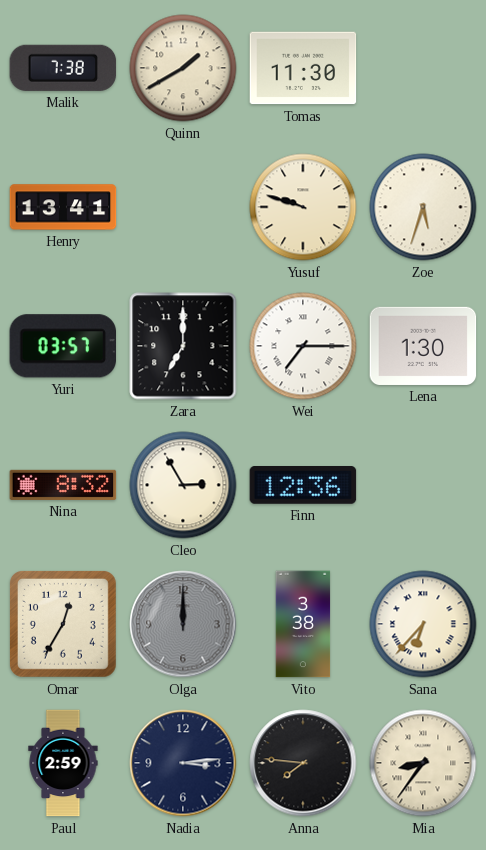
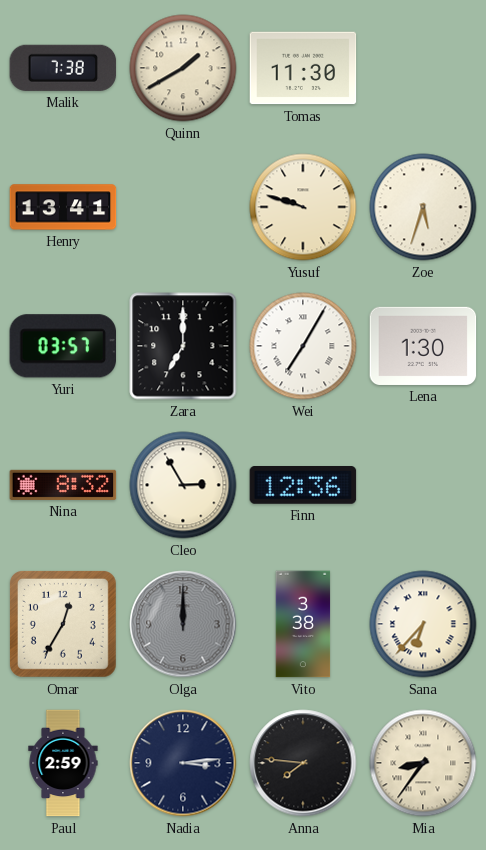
Wei: 7:15 -> 7:05 (303, 346)
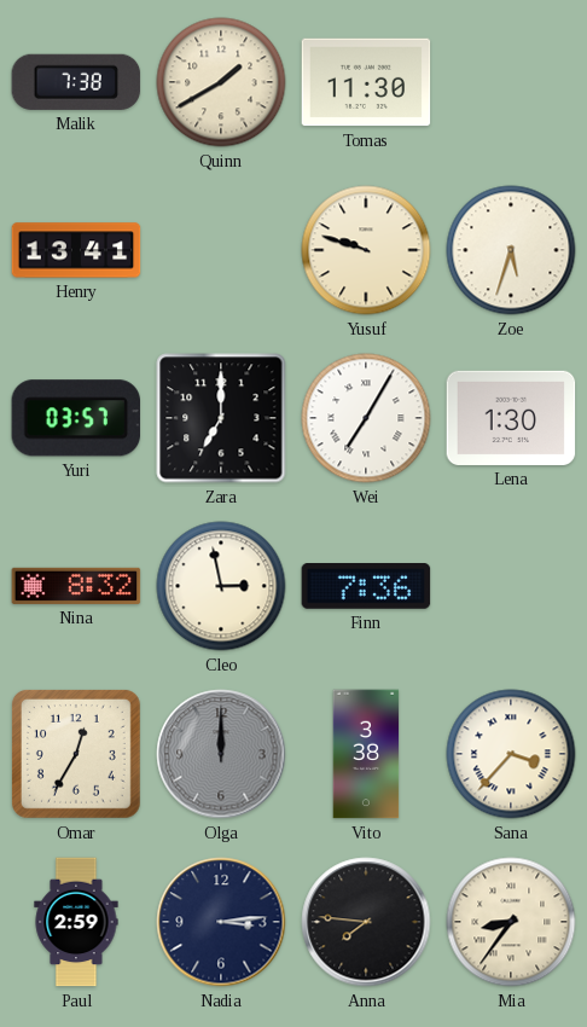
Cleo: 2:55 -> 2:58 (221, 586)
Finn: 12:36 -> 7:36 (366, 586)
Sana: 6:37 -> 3:37 (511, 754)
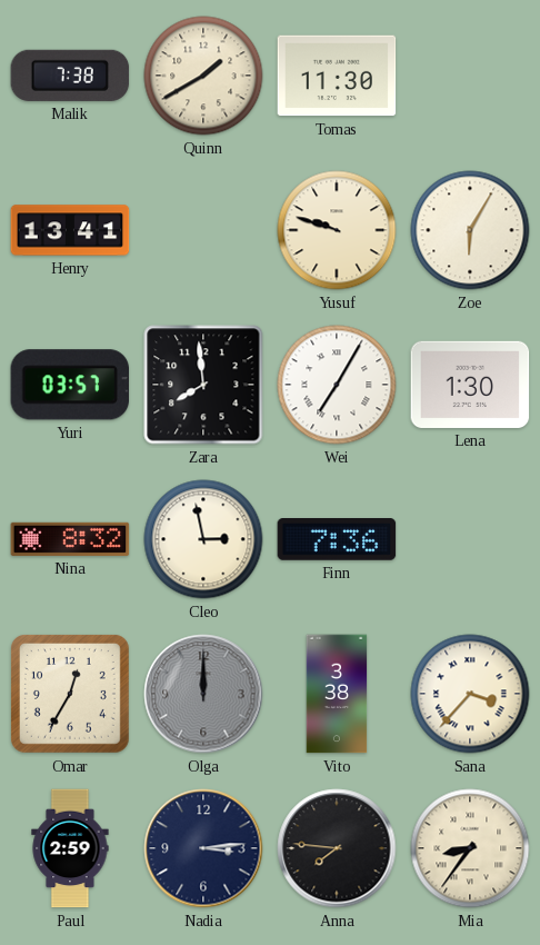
Zoe: 5:33 -> 6:05 (470, 230)
Zara: 7:00 -> 7:59 (203, 385)
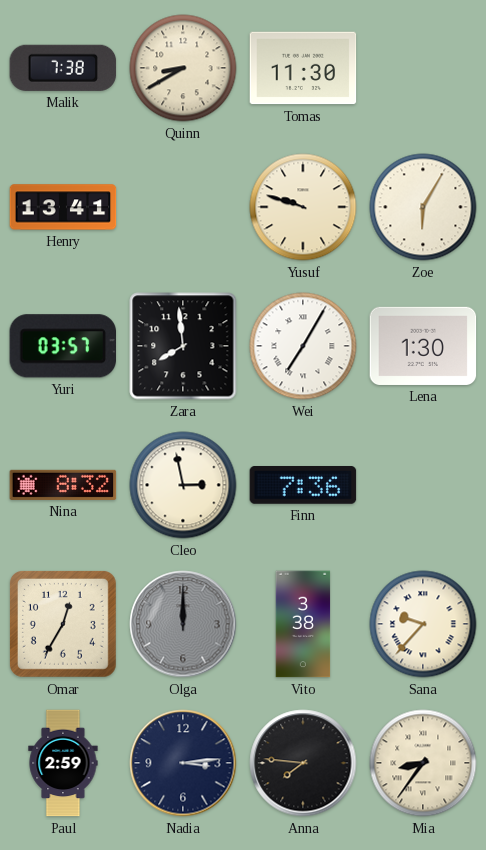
Quinn: 1:40 -> 8:40 (183, 68)
Sana: 3:37 -> 9:37 (423, 624)
